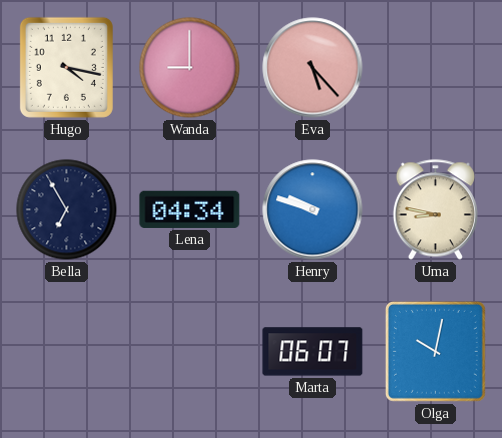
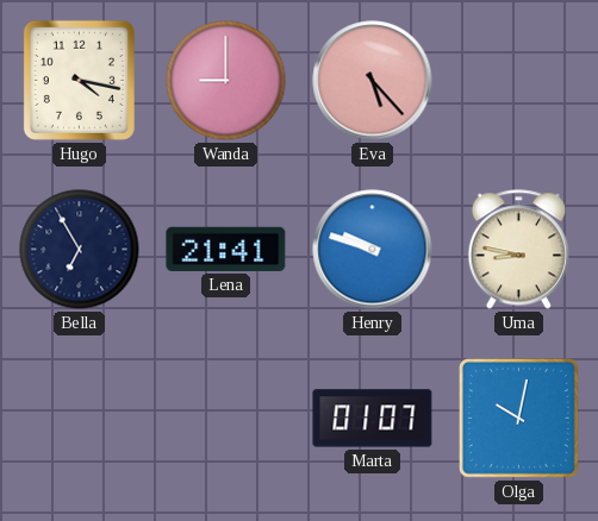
Lena: 04:34 -> 21:41 (226, 249)
Marta: 06:07 -> 01:07 (373, 419)
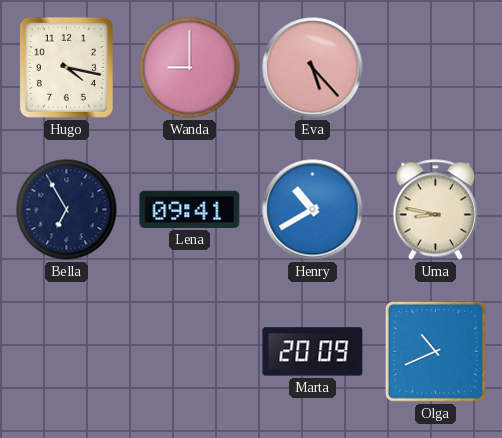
Lena: 21:41 -> 09:41 (190, 209)
Henry: 9:48 -> 10:40 (313, 210)
Marta: 01:07 -> 20:09 (313, 352)
Olga: 10:02 -> 10:41 (435, 351)
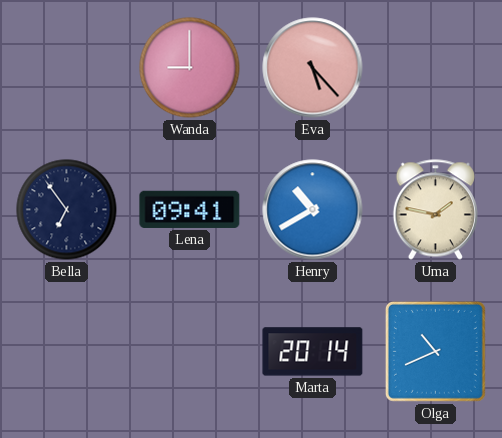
Hugo: 4:17 -> none (66, 67)
Bella: 6:55 -> 6:54 (67, 210)
Uma: 8:47 -> 1:47 (435, 210)
Marta: 20:09 -> 20:14 (313, 352)
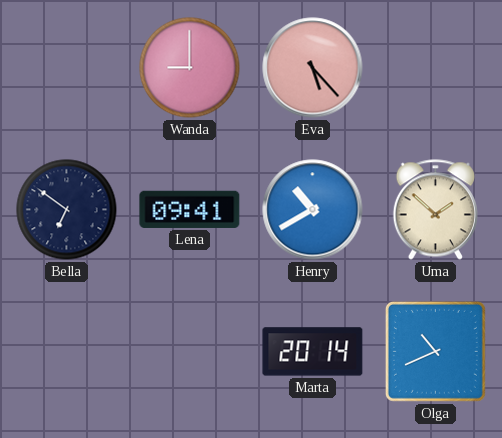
Bella: 6:54 -> 6:51 (67, 210)
Uma: 1:47 -> 1:52 (435, 210)
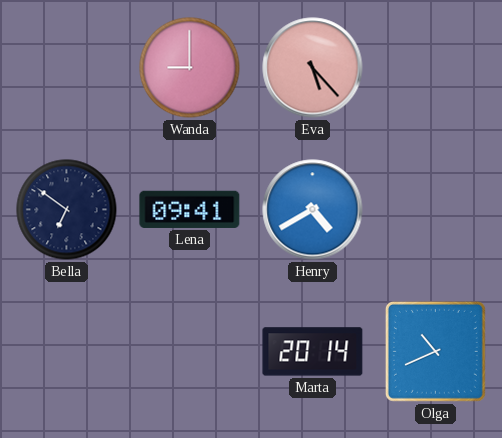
Henry: 10:40 -> 4:40 (313, 210)
Uma: 1:52 -> none (435, 210)
